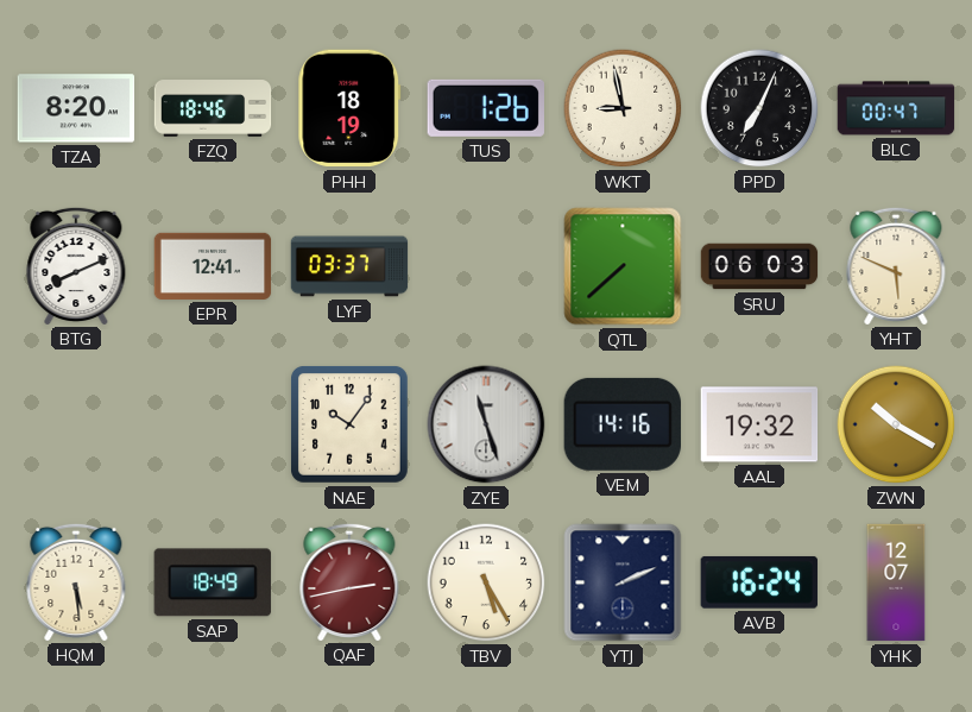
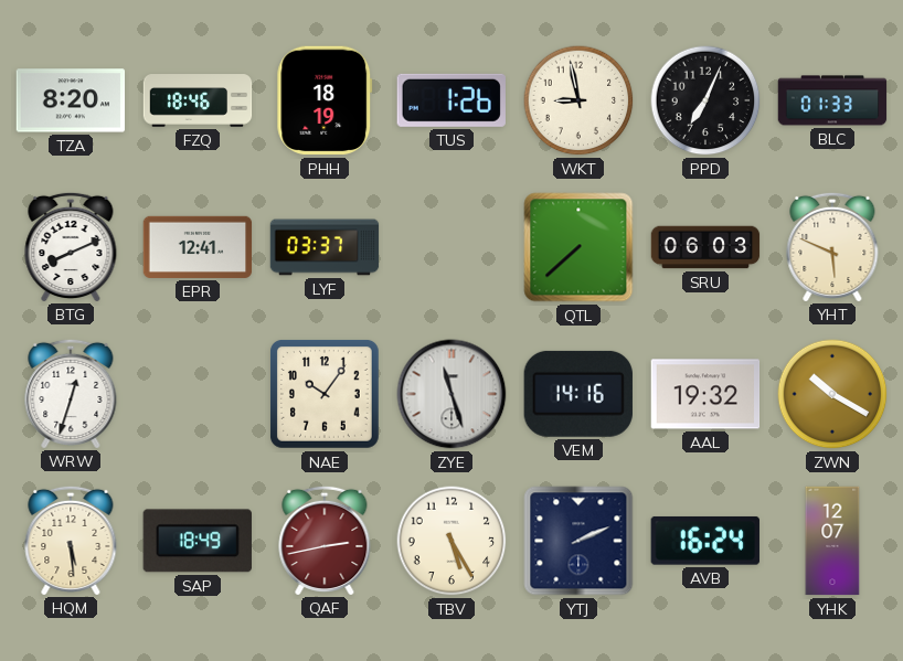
BLC: 00:47 -> 01:33 (832, 100)
WRW: none -> 12:33 (71, 393)
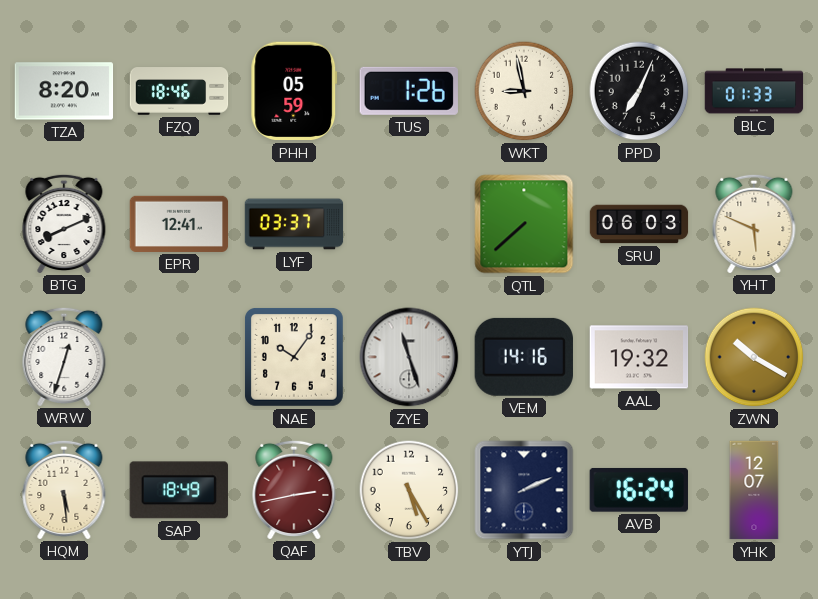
PHH: 18:19 -> 05:59 (294, 91)
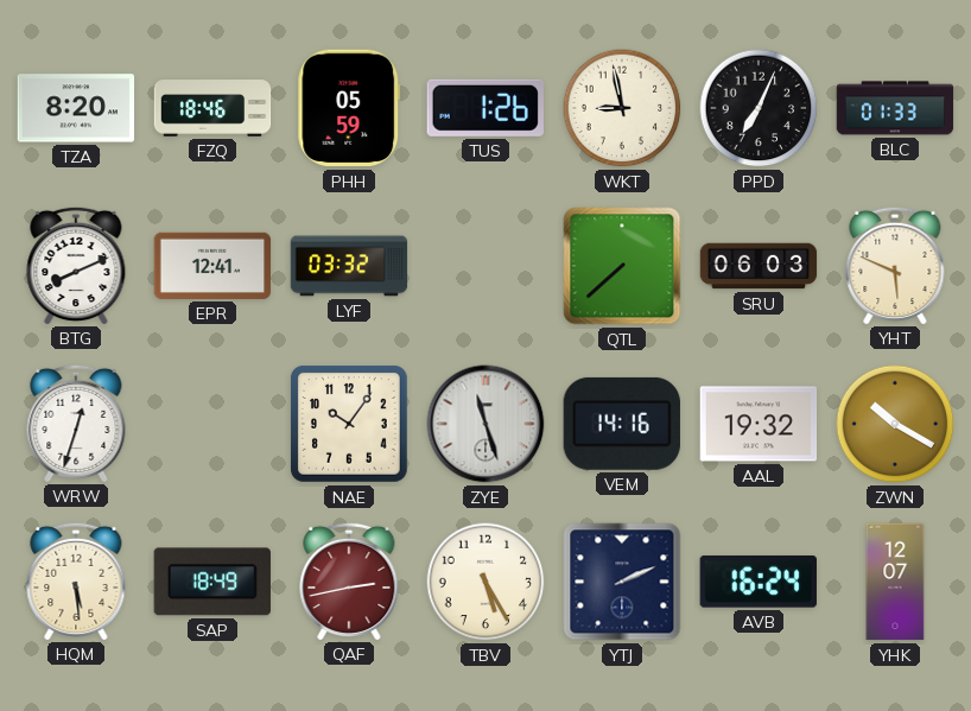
LYF: 03:37 -> 03:32 (349, 266)
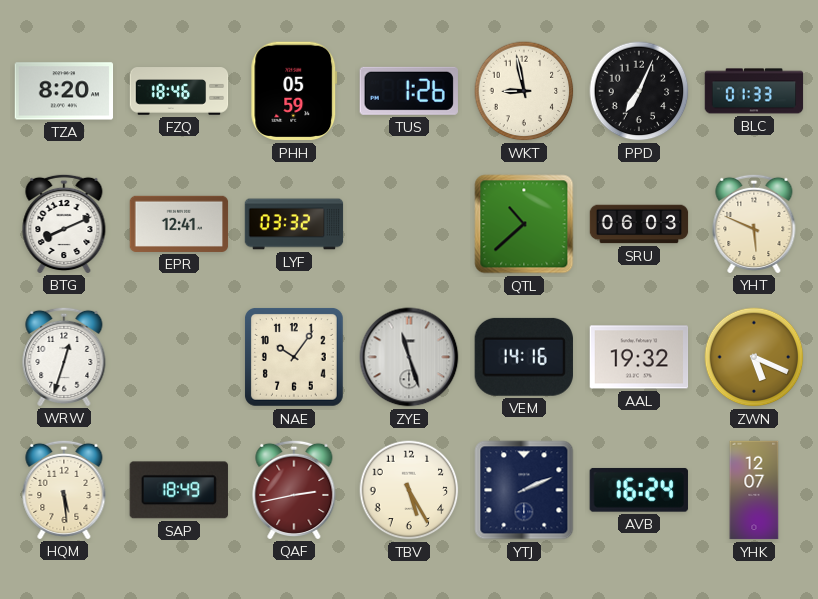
QTL: 7:38 -> 10:38 (524, 224)
ZWN: 10:20 -> 5:19 (754, 357)
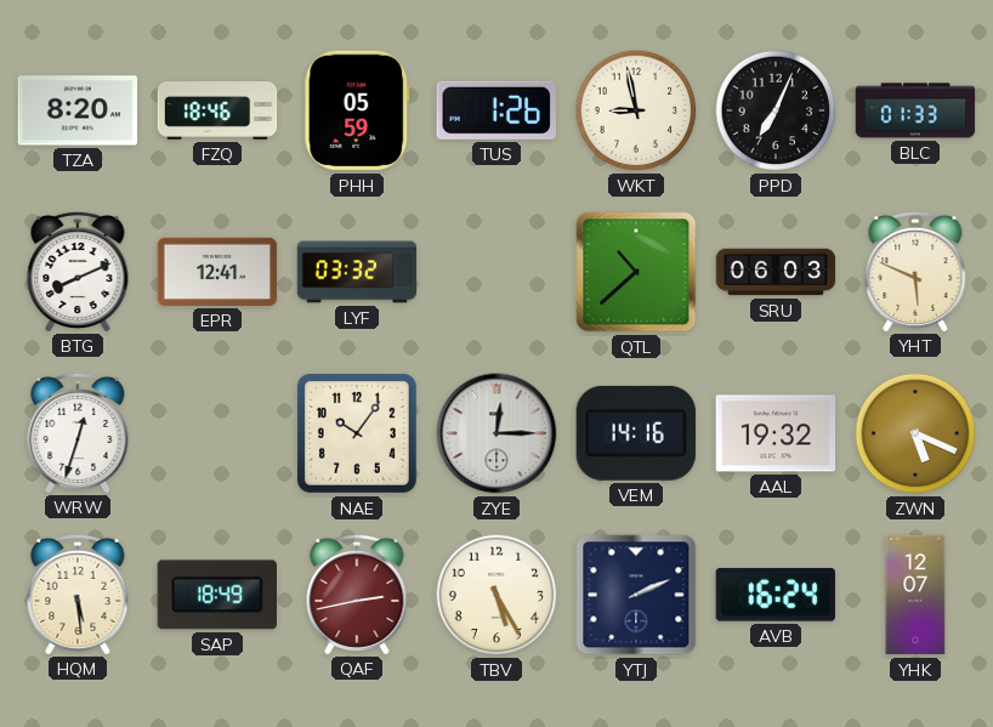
ZYE: 11:27 -> 12:15 (496, 433)
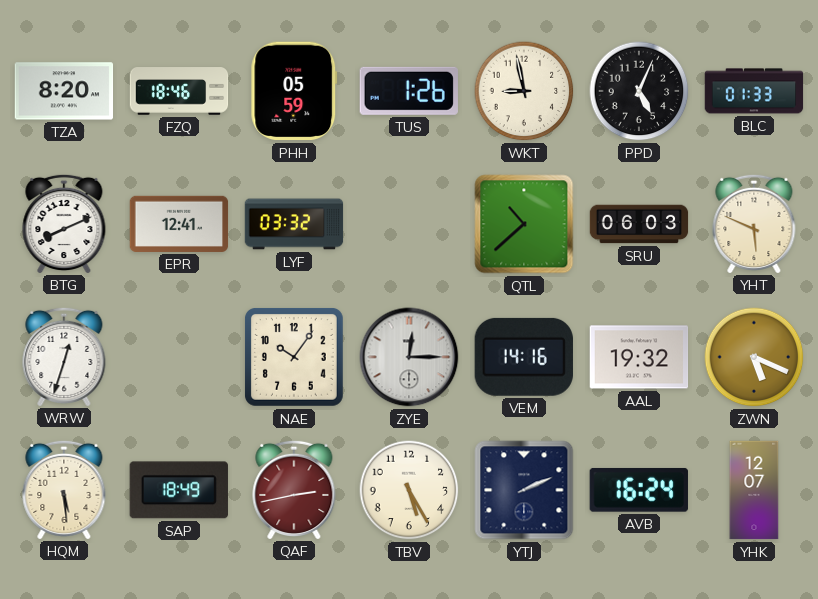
PPD: 7:04 -> 5:04 (639, 91)
